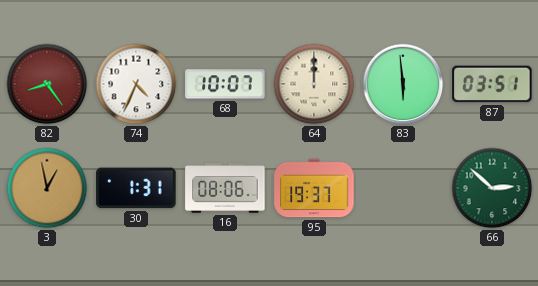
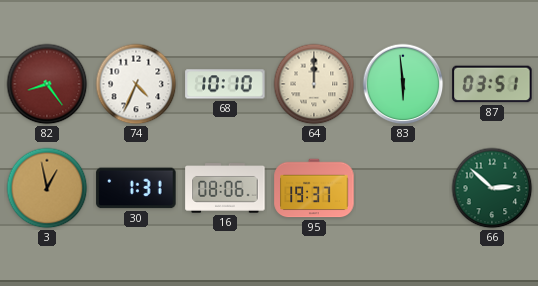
68: 10:07 -> 10:10 (225, 84)
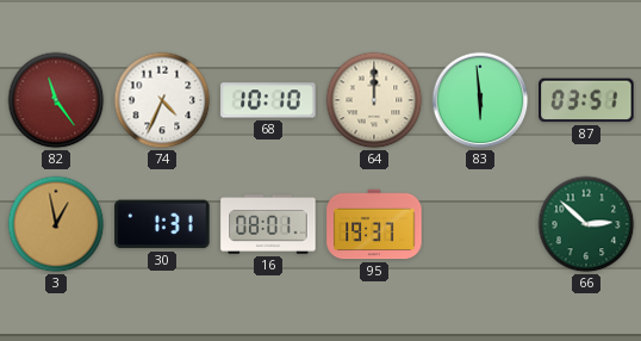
82: 8:24 -> 11:24 (56, 100)
16: 08:06 -> 08:01 (268, 225)
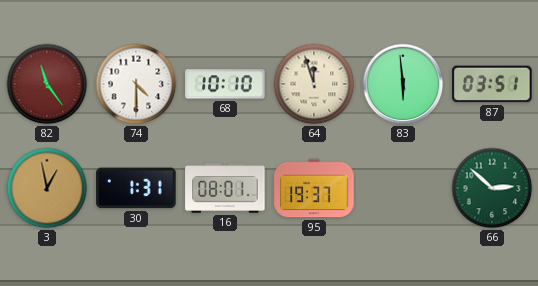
74: 4:34 -> 4:30 (136, 84)
64: 12:00 -> 11:57 (314, 84)
